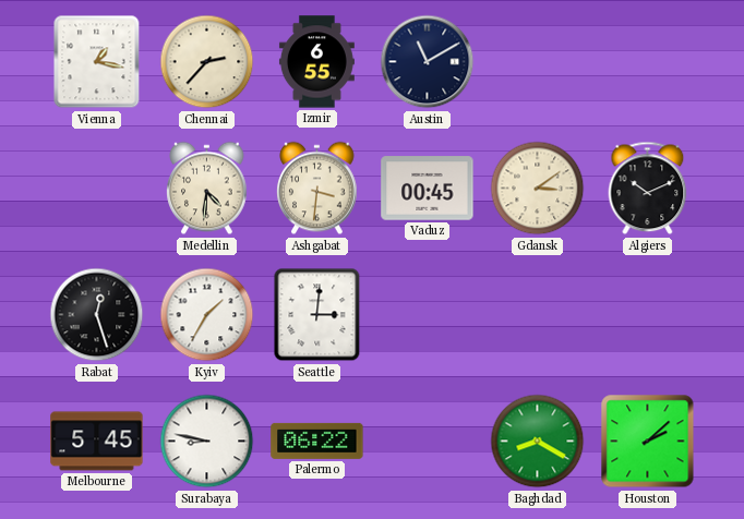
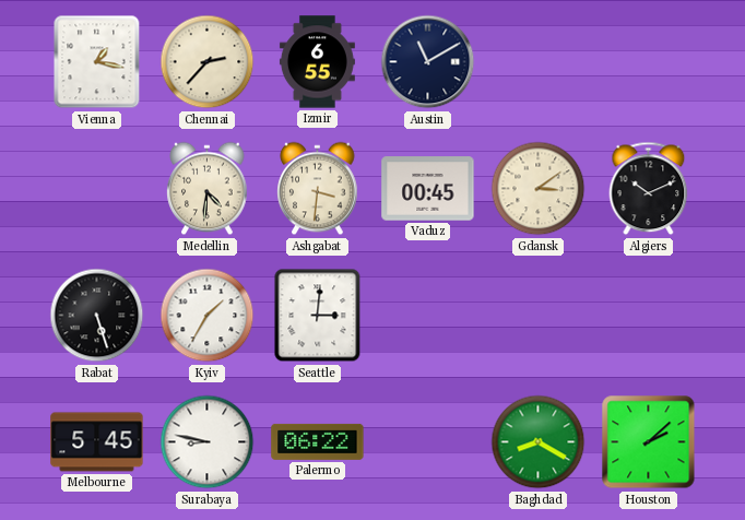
Rabat: 12:27 -> 5:27 (97, 316)
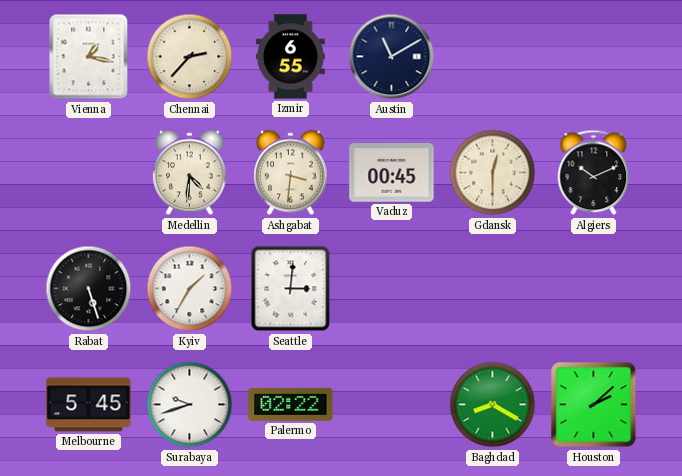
Gdansk: 3:09 -> 12:30 (493, 173)
Surabaya: 8:47 -> 9:42 (190, 405)
Palermo: 06:22 -> 02:22 (291, 404)
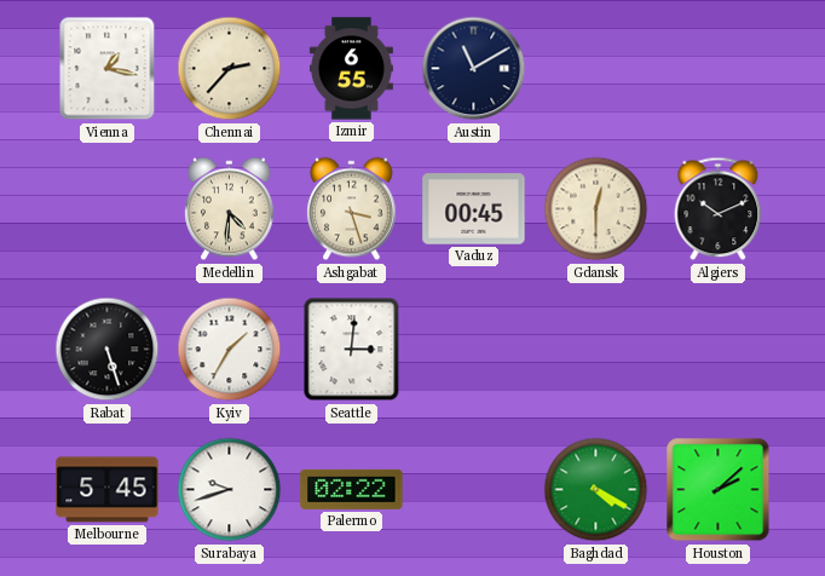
Ashgabat: 3:31 -> 3:27 (352, 209)
Baghdad: 8:20 -> 4:20 (596, 490)
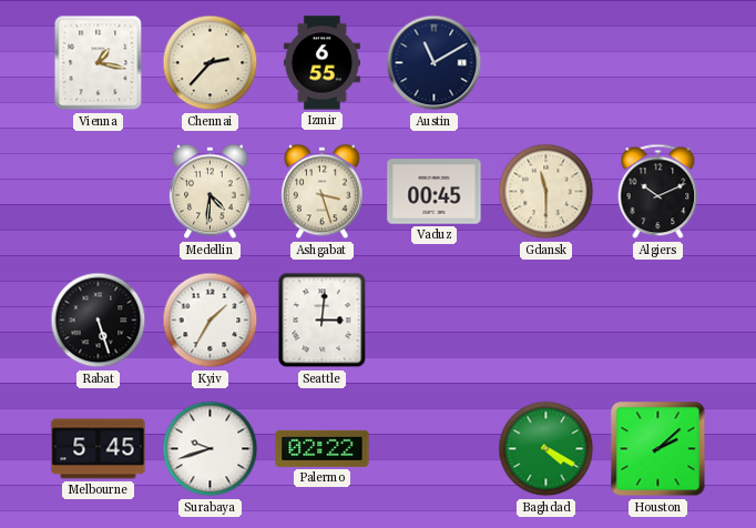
Gdansk: 12:30 -> 11:30 (546, 192)
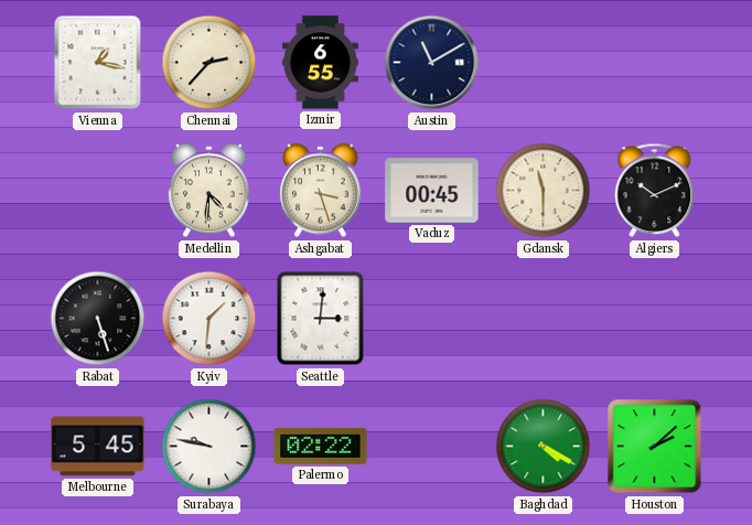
Kyiv: 1:35 -> 1:31 (210, 319)
Surabaya: 9:42 -> 9:47 (210, 447)
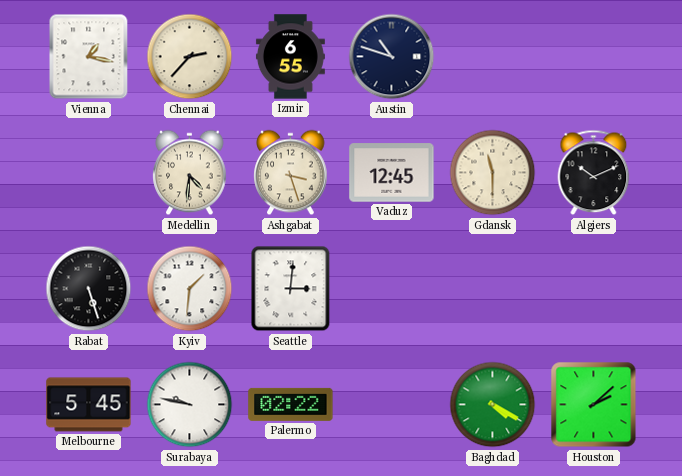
Austin: 11:10 -> 10:48 (392, 57)
Vaduz: 00:45 -> 12:45 (392, 173)
